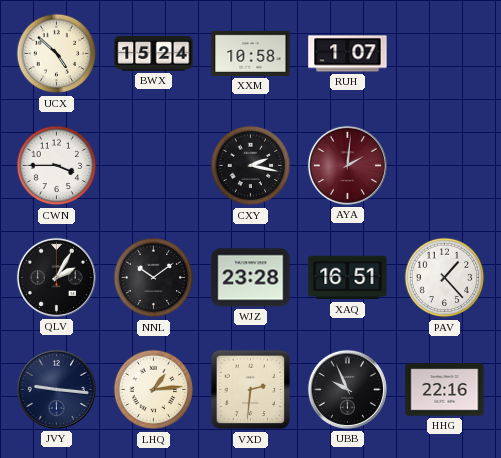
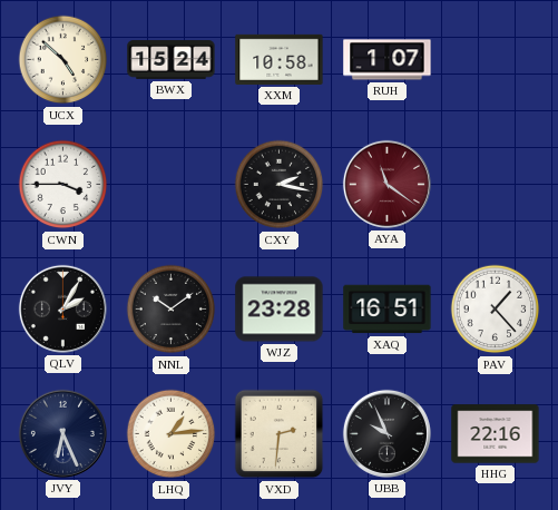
AYA: 2:01 -> 11:21 (386, 184)
JVY: 9:16 -> 6:26 (62, 433)
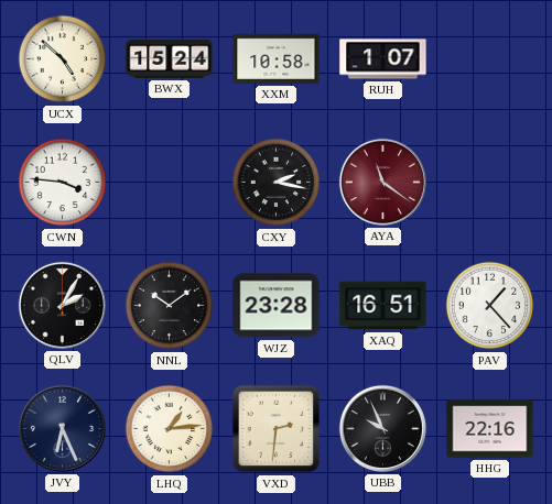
CWN: 3:45 -> 3:46 (63, 183)
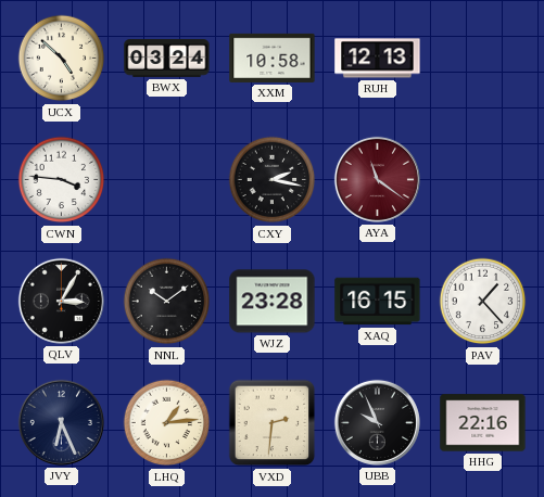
BWX: 15:24 -> 03:24 (167, 59)
RUH: 1:07 -> 12:13 (378, 59)
QLV: 2:05 -> 3:05 (61, 301)
XAQ: 16:51 -> 16:15 (378, 302)
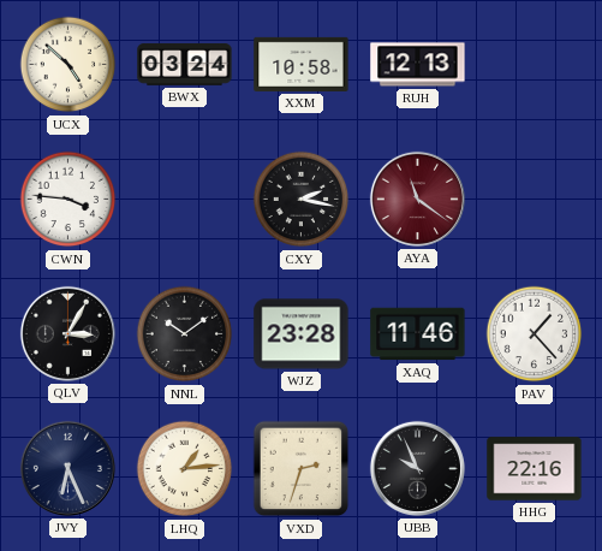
XAQ: 16:15 -> 11:46 (418, 334)
VXD: 2:31 -> 2:33 (302, 469)
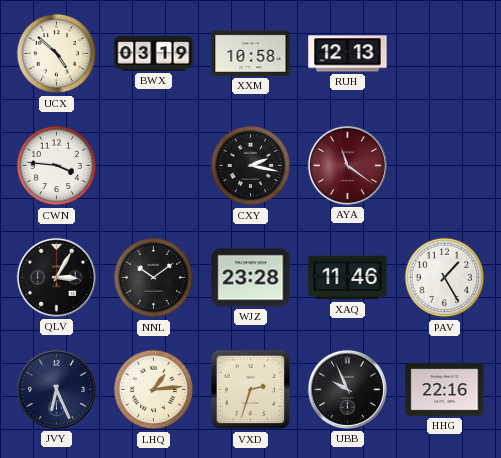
BWX: 03:24 -> 03:19 (154, 54)
PAV: 1:23 -> 1:25 (445, 278)
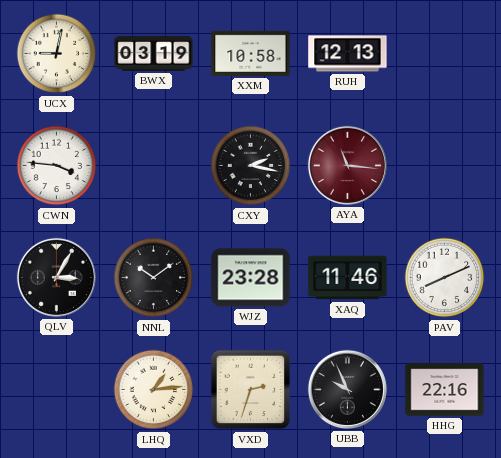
UCX: 4:52 -> 9:02 (57, 54)
AYA: 11:21 -> 11:16 (347, 165)
PAV: 1:25 -> 8:11 (445, 278)
JVY: 6:26 -> none (56, 389)
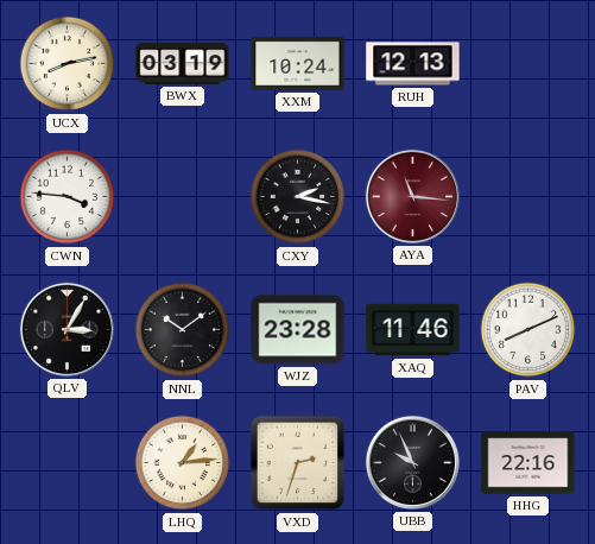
UCX: 9:02 -> 8:13 (68, 64)
XXM: 10:58 -> 10:24 (298, 63)
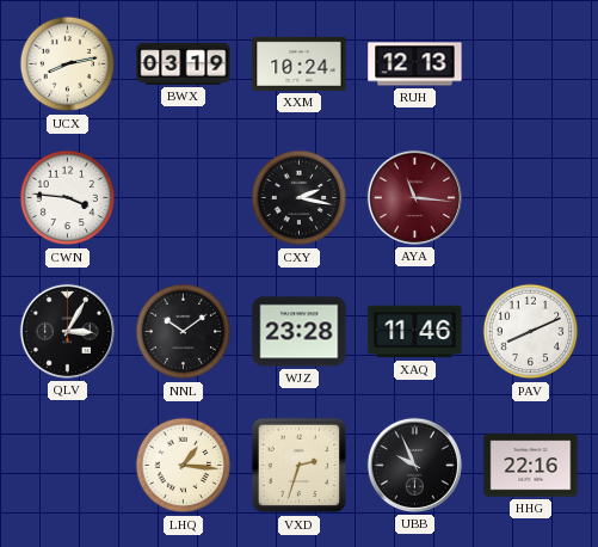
LHQ: 1:14 -> 1:16 (184, 466)
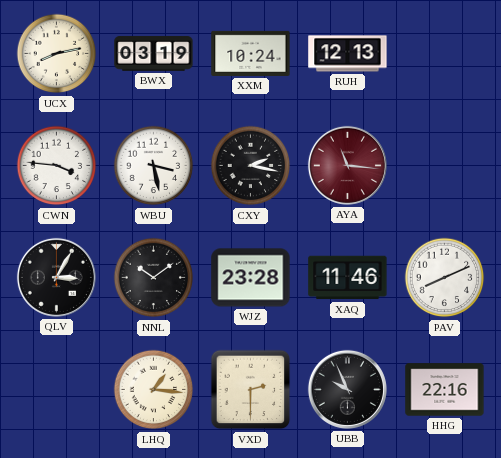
WBU: none -> 3:28 (154, 166)
VXD: 2:33 -> 2:30 (251, 390)
